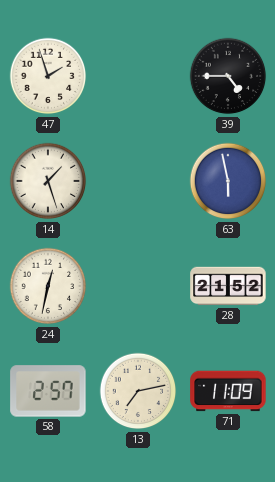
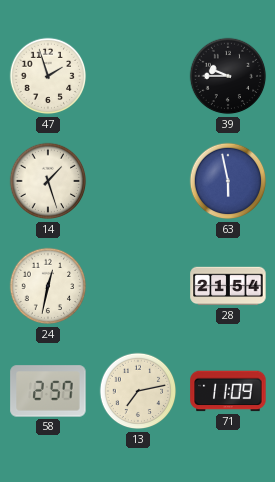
39: 4:45 -> 9:45 (228, 76)
28: 21:52 -> 21:54 (228, 286)
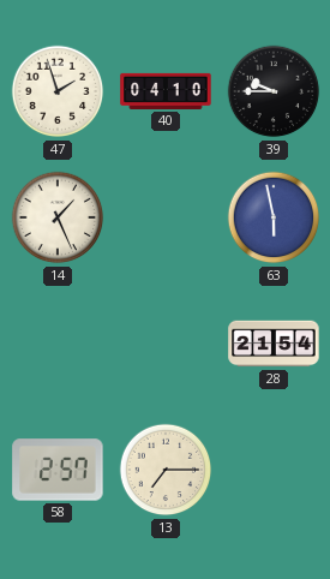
40: none -> 04:10 (166, 91)
14: 1:27 -> 1:26 (58, 217)
24: 12:32 -> none (48, 286)
13: 7:13 -> 7:15 (166, 470)
71: 11:09 -> none (228, 391)
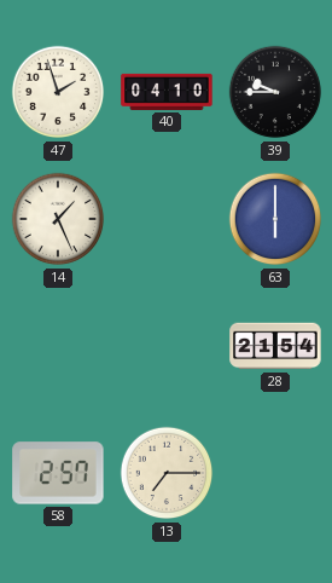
63: 5:58 -> 6:00 (275, 219)
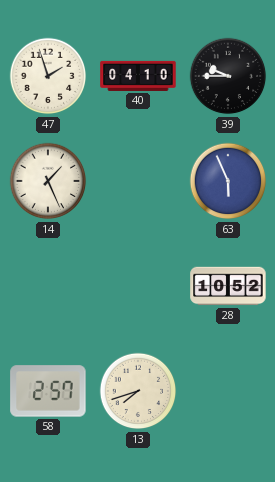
63: 6:00 -> 5:56 (228, 181)
28: 21:54 -> 10:52 (228, 286)
13: 7:15 -> 7:42 (138, 391)
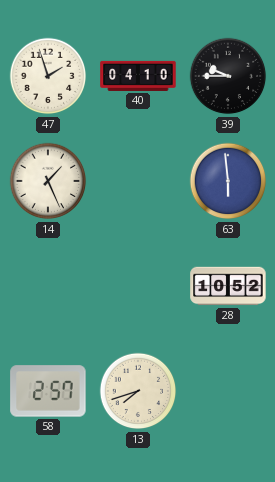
63: 5:56 -> 5:59 (228, 181)
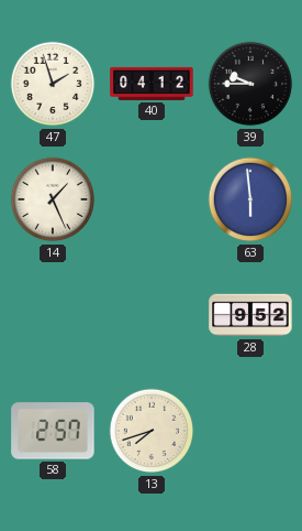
40: 04:10 -> 04:12 (152, 84)
28: 10:52 -> 9:52 (250, 315)
